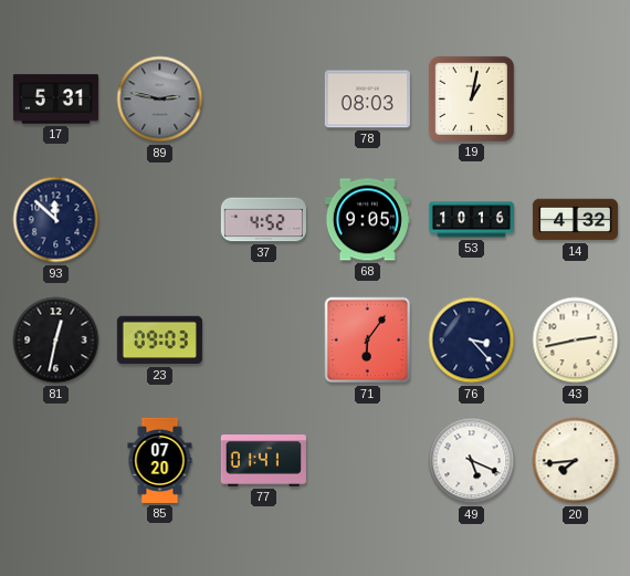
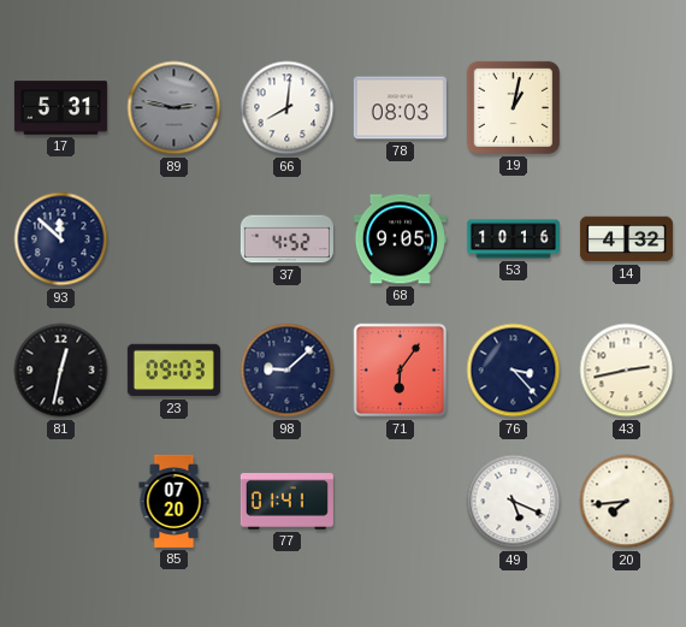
66: none -> 8:01 (288, 108)
98: none -> 9:08 (288, 371)
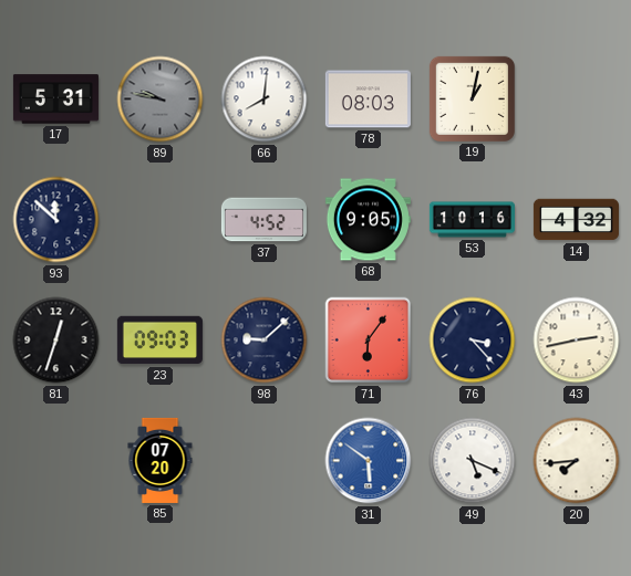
89: 2:47 -> 9:47 (161, 100)
81: 12:32 -> 12:33 (56, 341)
77: 01:41 -> none (286, 502)
31: none -> 5:51 (369, 461)
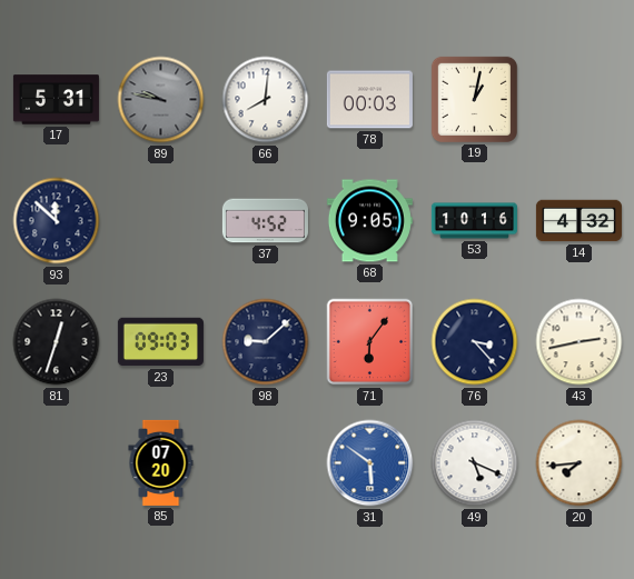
78: 08:03 -> 00:03 (369, 100)
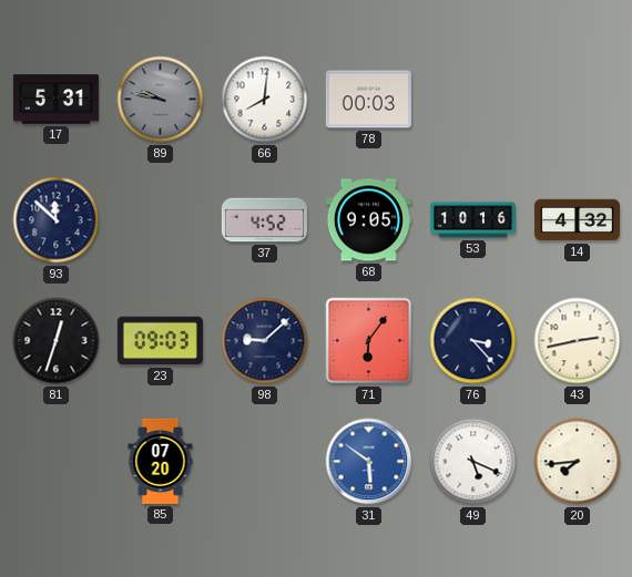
19: 1:02 -> none (474, 99)
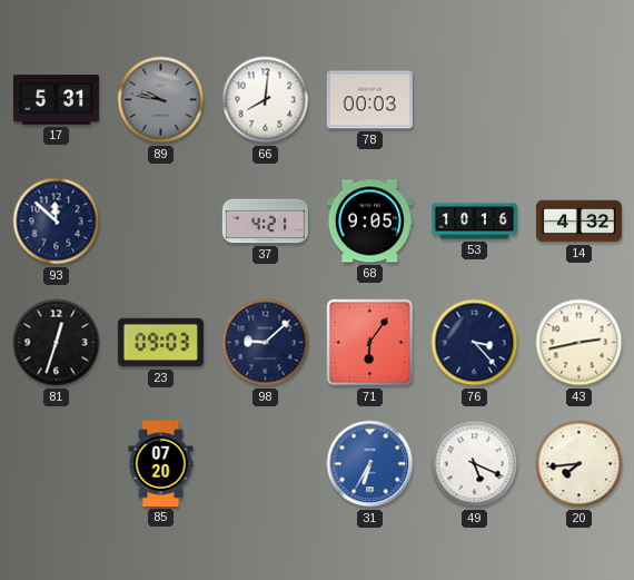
37: 4:52 -> 4:21 (265, 222)
31: 5:51 -> 6:35 (370, 464)
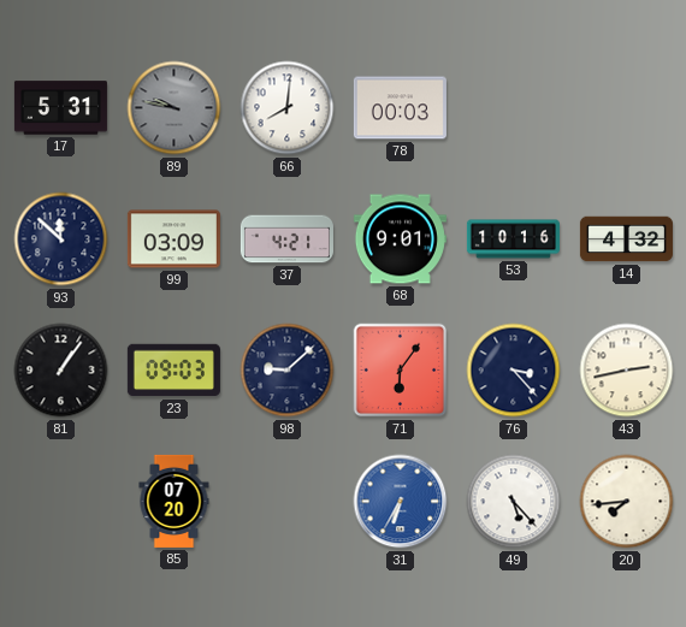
99: none -> 03:09 (173, 239)
68: 9:05 -> 9:01 (400, 239)
81: 12:33 -> 1:06 (61, 371)
49: 5:19 -> 5:23 (514, 502)
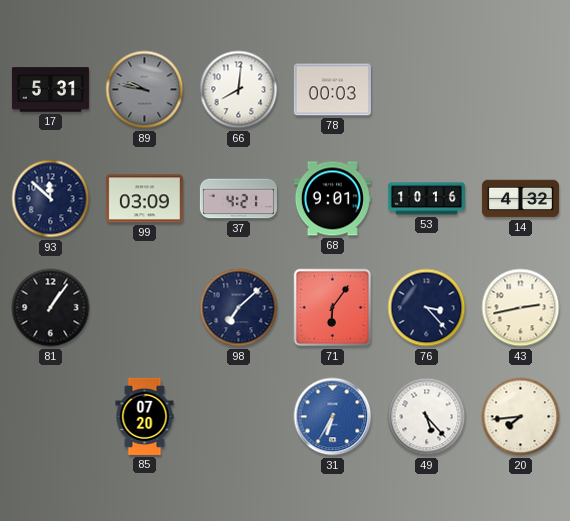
23: 09:03 -> none (173, 371)
98: 9:08 -> 7:08 (239, 308)
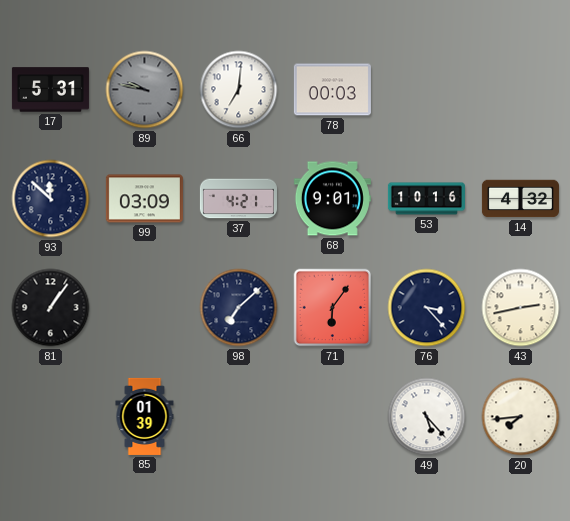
66: 8:01 -> 7:01 (239, 90)
85: 07:20 -> 01:39 (145, 416)
31: 6:35 -> none (333, 417)
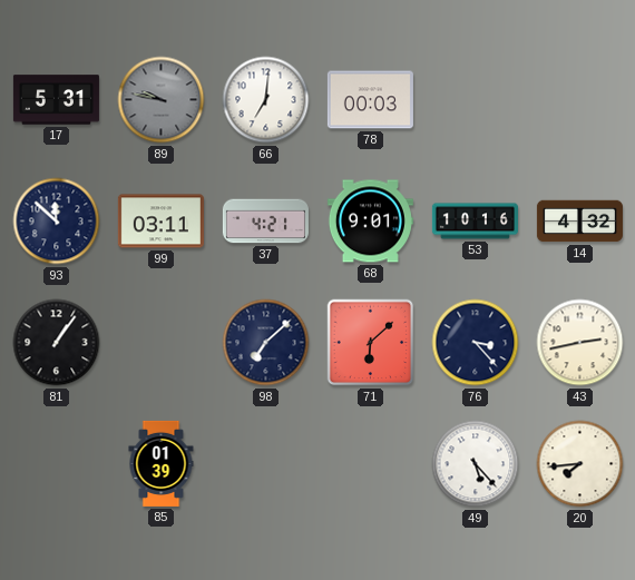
99: 03:09 -> 03:11 (160, 222)
71: 6:06 -> 6:08 (371, 343)
